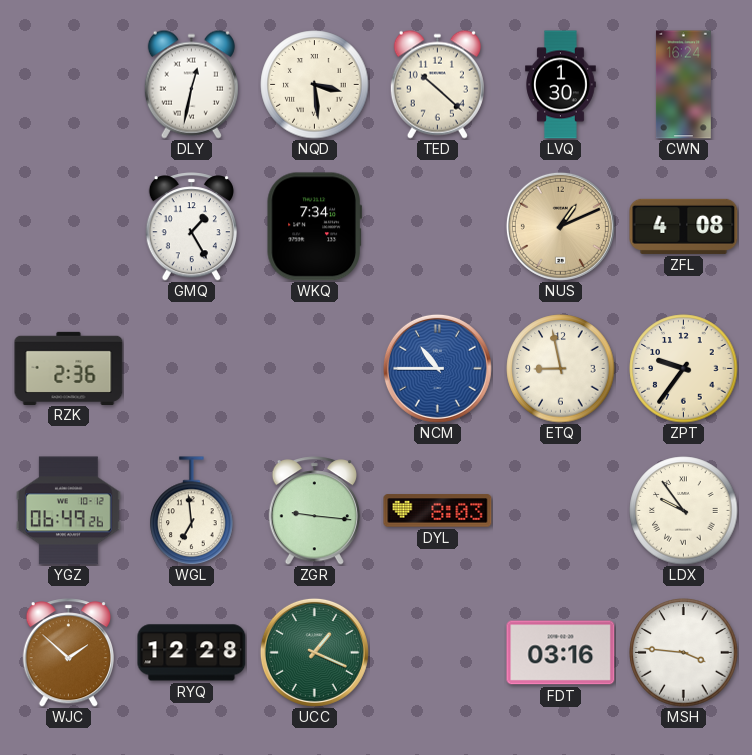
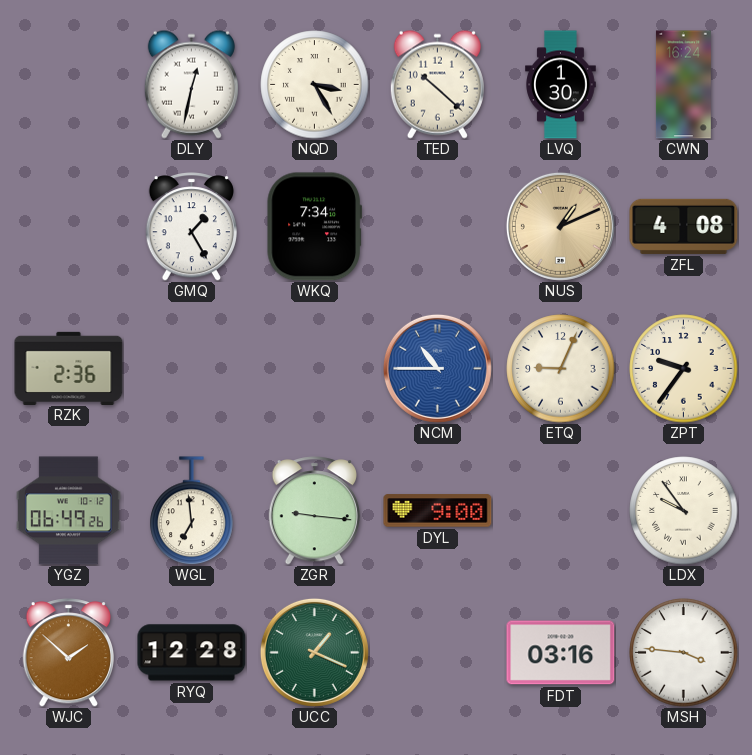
NQD: 3:29 -> 3:25 (315, 85)
ETQ: 8:58 -> 9:04 (561, 369)
DYL: 8:03 -> 9:00 (438, 511)
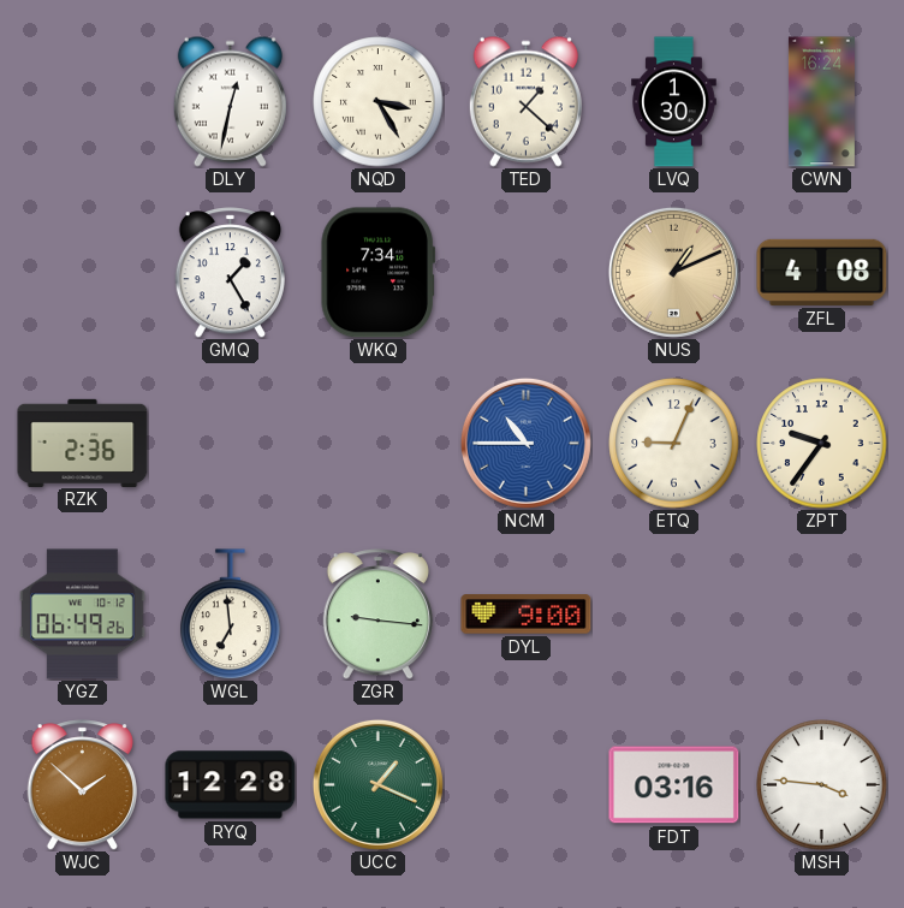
TED: 10:22 -> 1:22 (525, 101)
LDX: 9:54 -> none (684, 511)
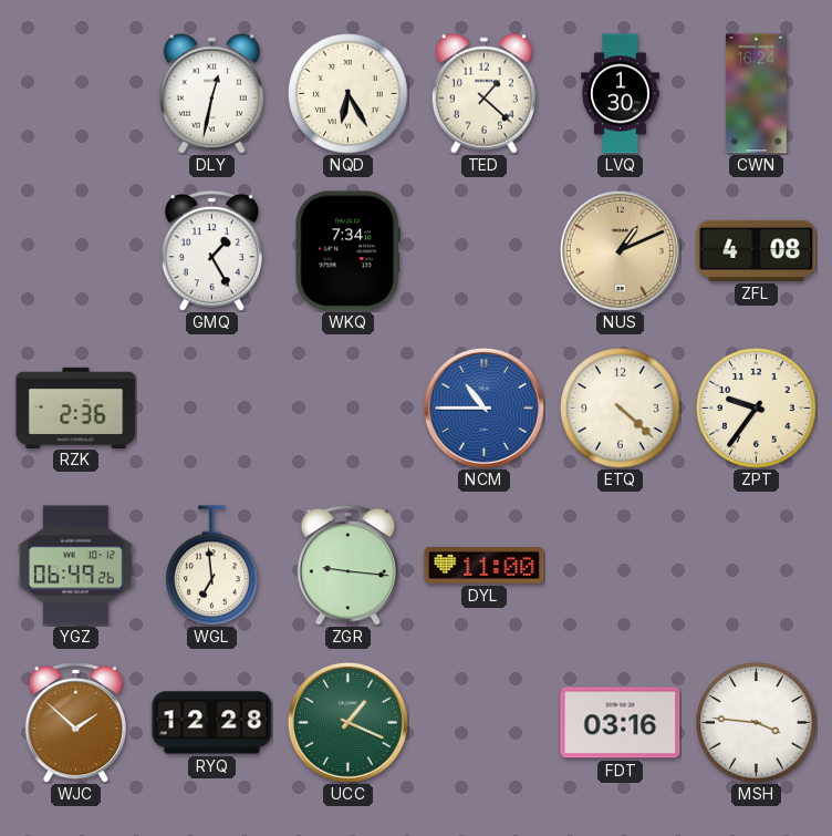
NQD: 3:25 -> 6:25 (349, 94)
ETQ: 9:04 -> 4:22 (621, 409)
DYL: 9:00 -> 11:00 (485, 566)
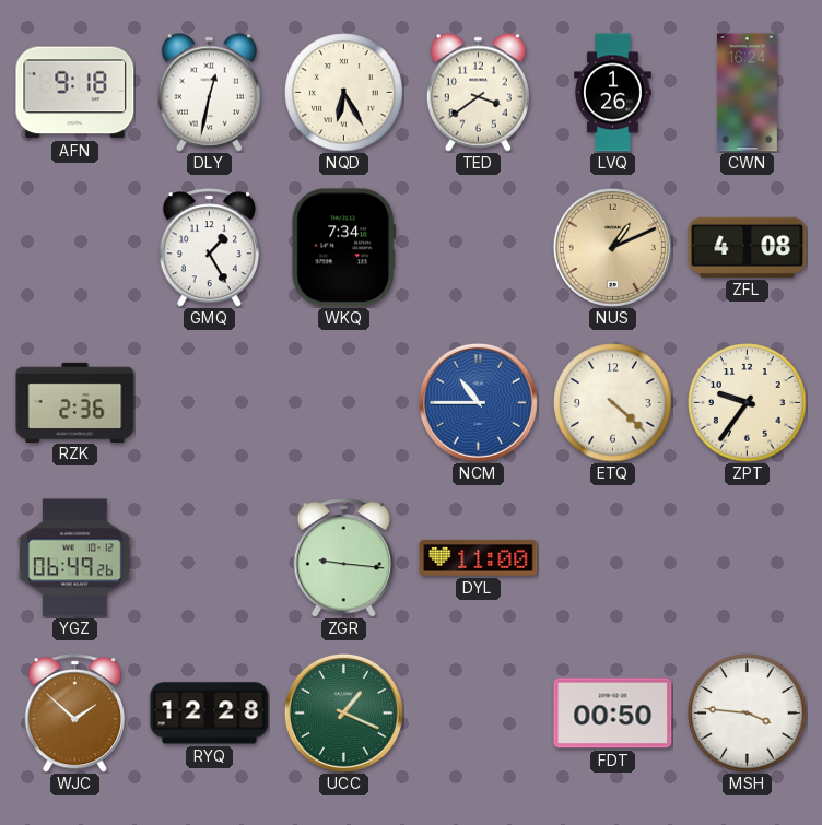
AFN: none -> 9:18 (75, 93)
TED: 1:22 -> 3:39 (478, 92)
LVQ: 1:30 -> 1:26 (613, 93)
WGL: 6:59 -> none (212, 566)
FDT: 03:16 -> 00:50 (613, 714)
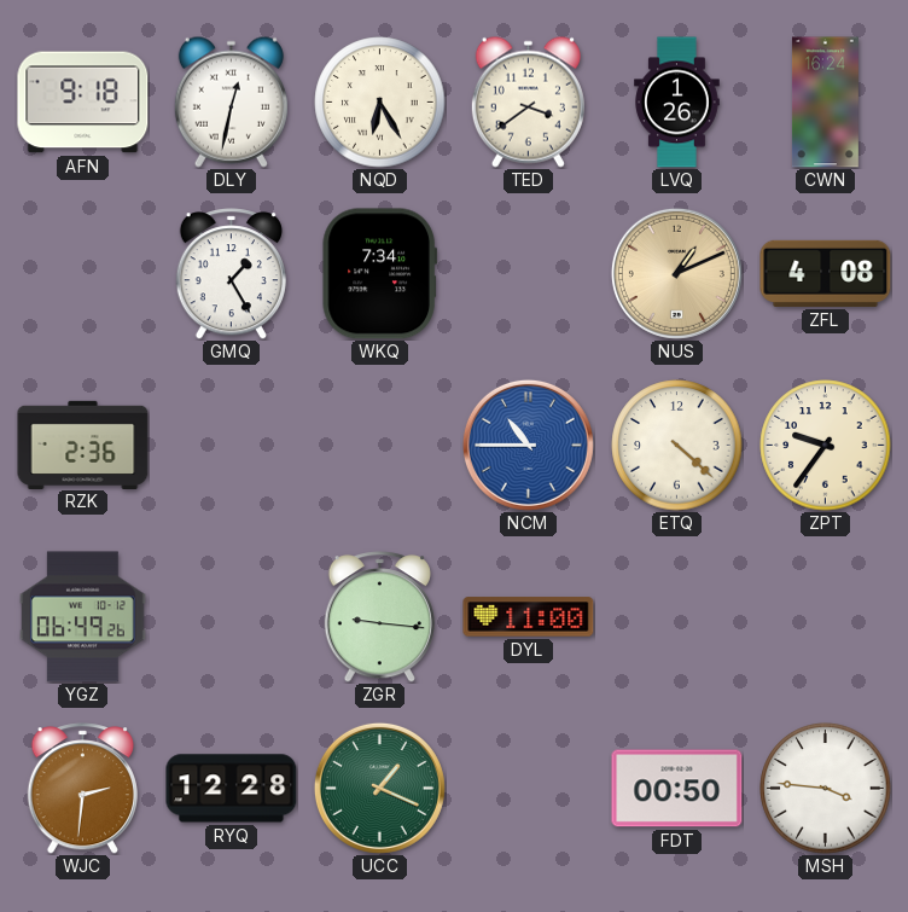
WJC: 1:52 -> 2:31 (82, 789)
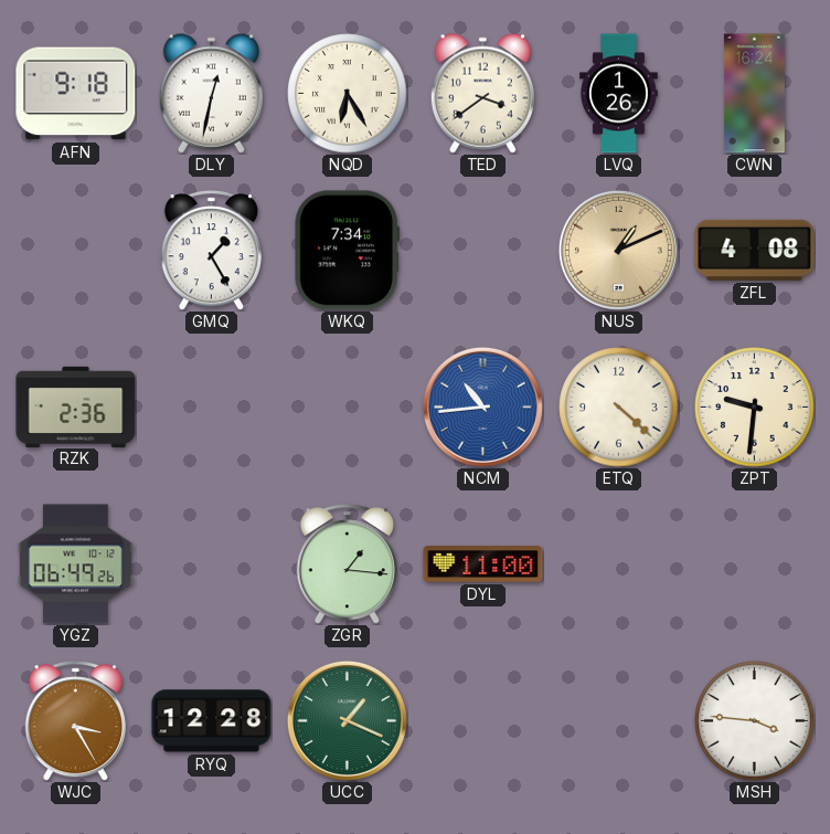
NCM: 10:45 -> 10:44 (482, 407)
ZPT: 9:36 -> 9:31 (755, 408)
ZGR: 9:16 -> 1:16 (347, 564)
WJC: 2:31 -> 3:25 (75, 721)
FDT: 00:50 -> none (677, 789)
